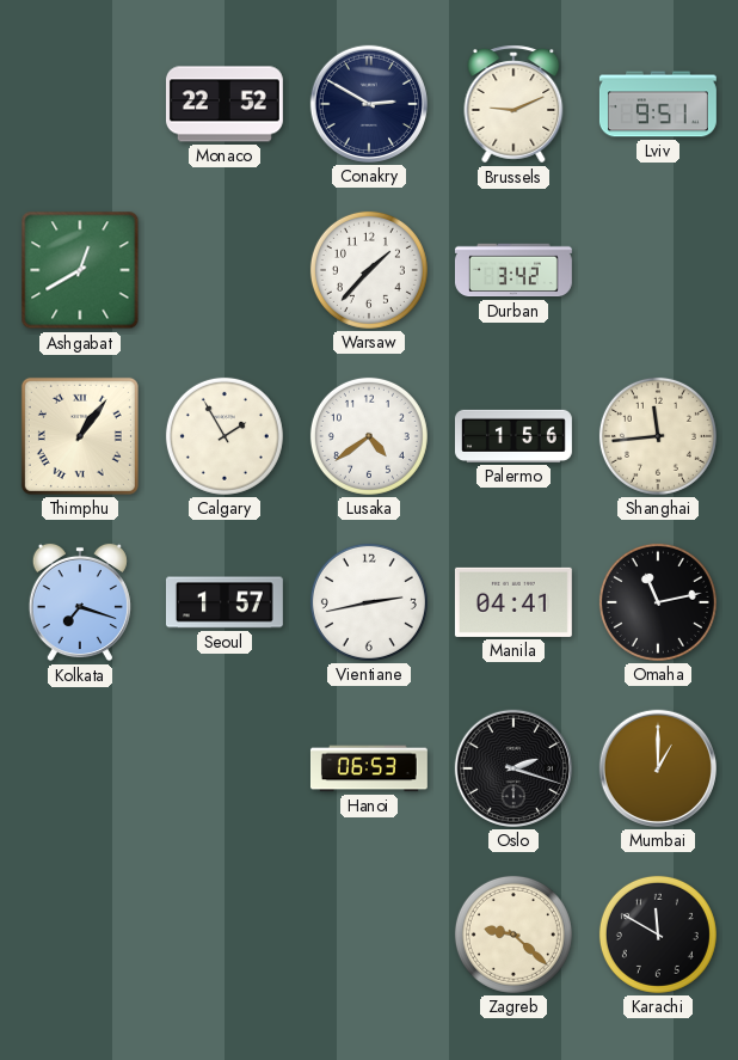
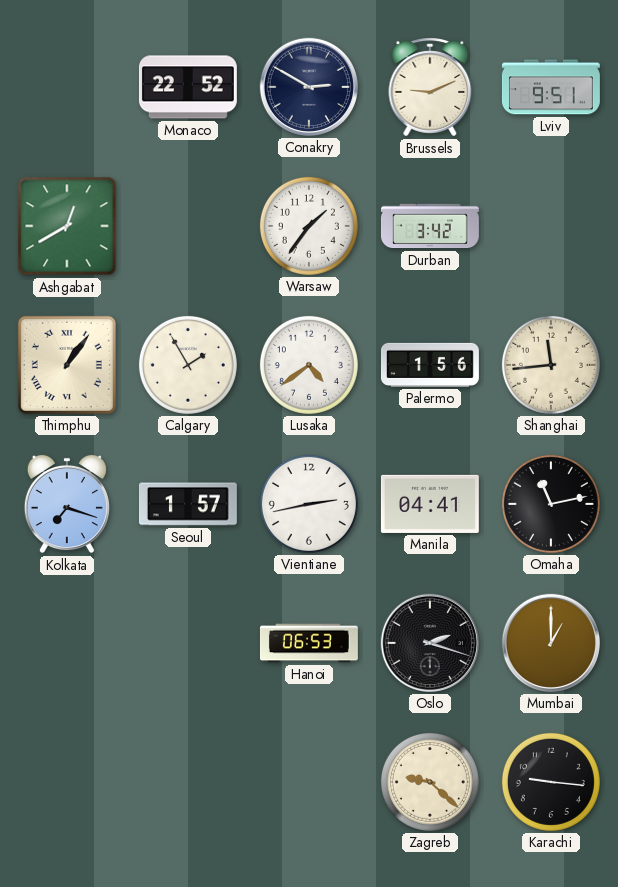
Warsaw: 1:37 -> 1:36 (309, 226)
Karachi: 11:50 -> 9:16 (551, 782)
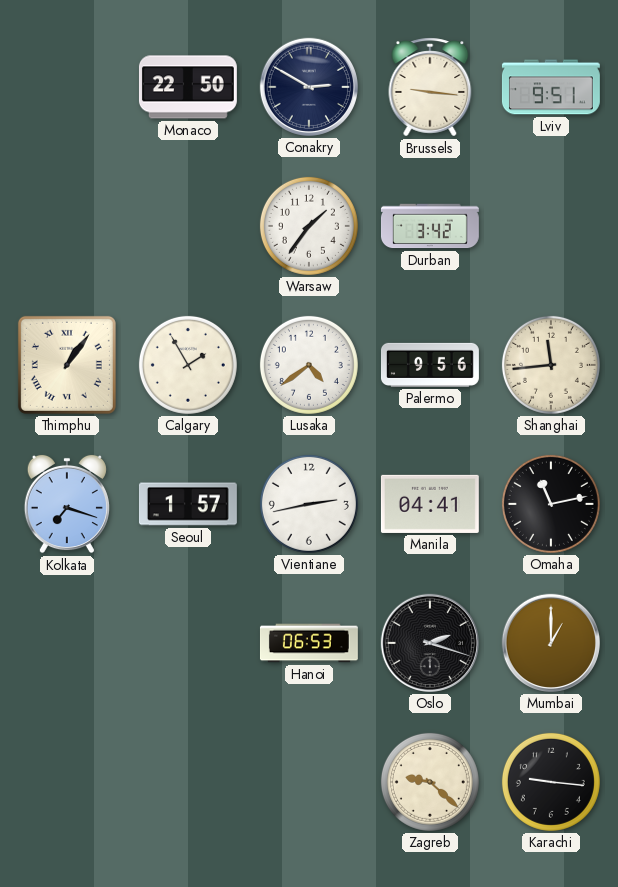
Monaco: 22:52 -> 22:50 (188, 87)
Brussels: 9:11 -> 9:16 (430, 87)
Ashgabat: 12:40 -> none (67, 226)
Palermo: 1:56 -> 9:56 (430, 365)
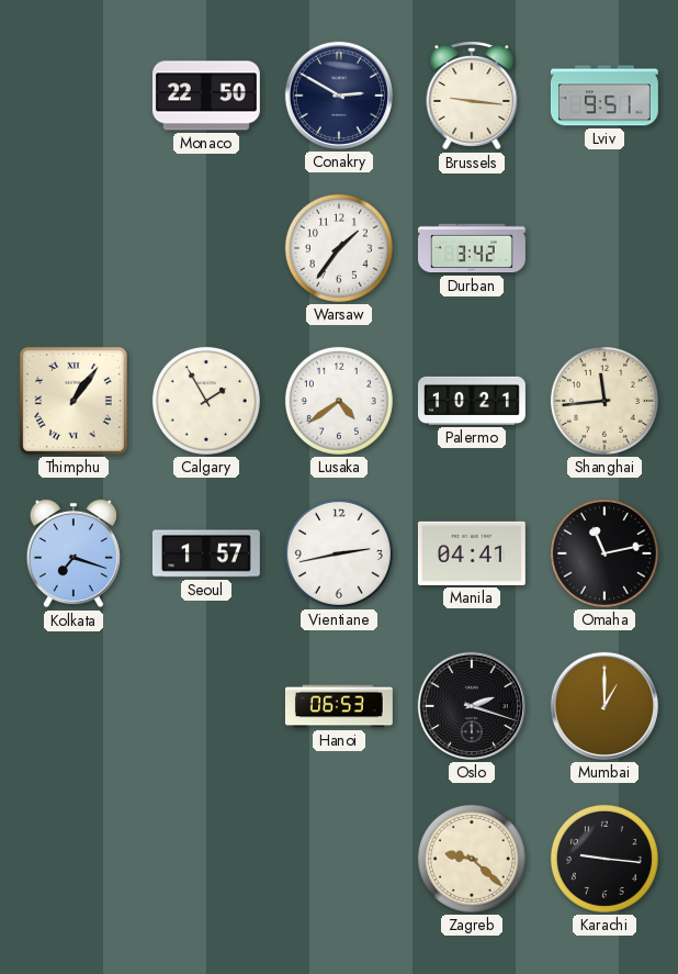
Palermo: 9:56 -> 10:21 (472, 401)
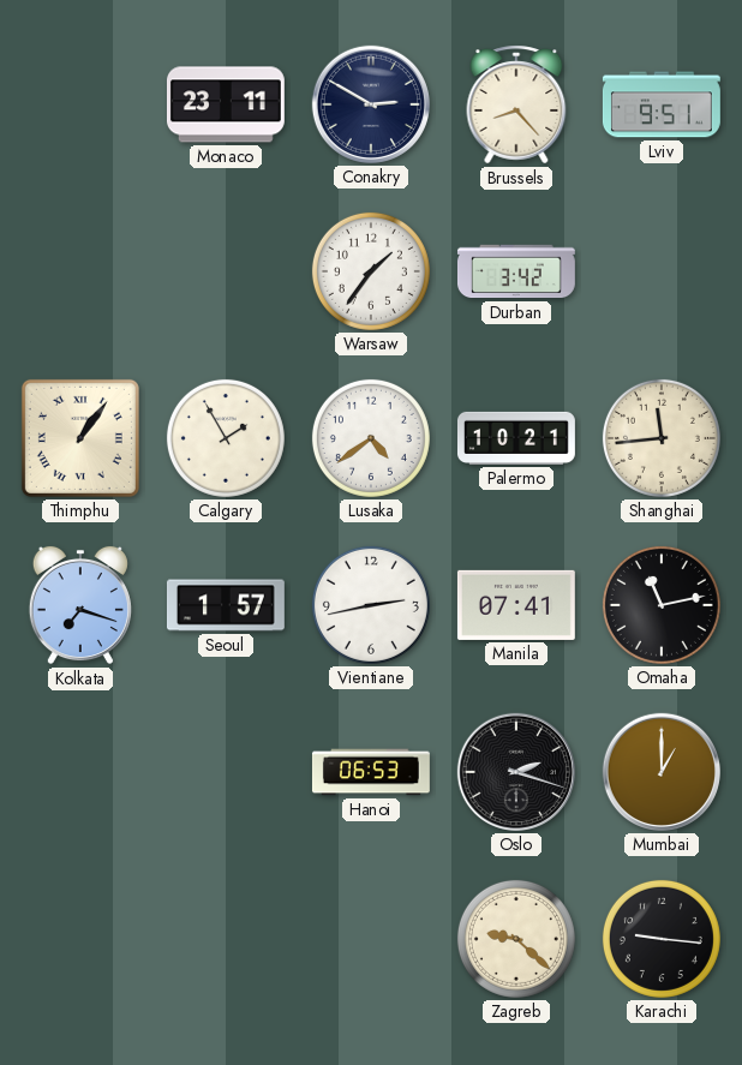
Monaco: 22:50 -> 23:11 (226, 104)
Brussels: 9:16 -> 8:23 (516, 104)
Manila: 04:41 -> 07:41 (516, 605)
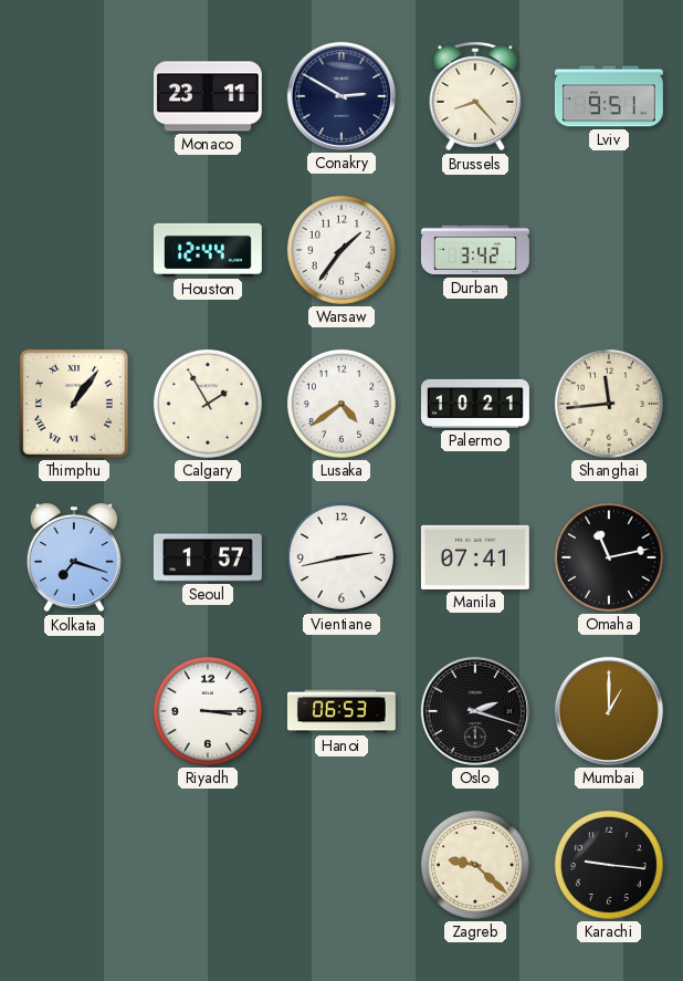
Houston: none -> 12:44 (208, 250)
Riyadh: none -> 3:15 (208, 711)
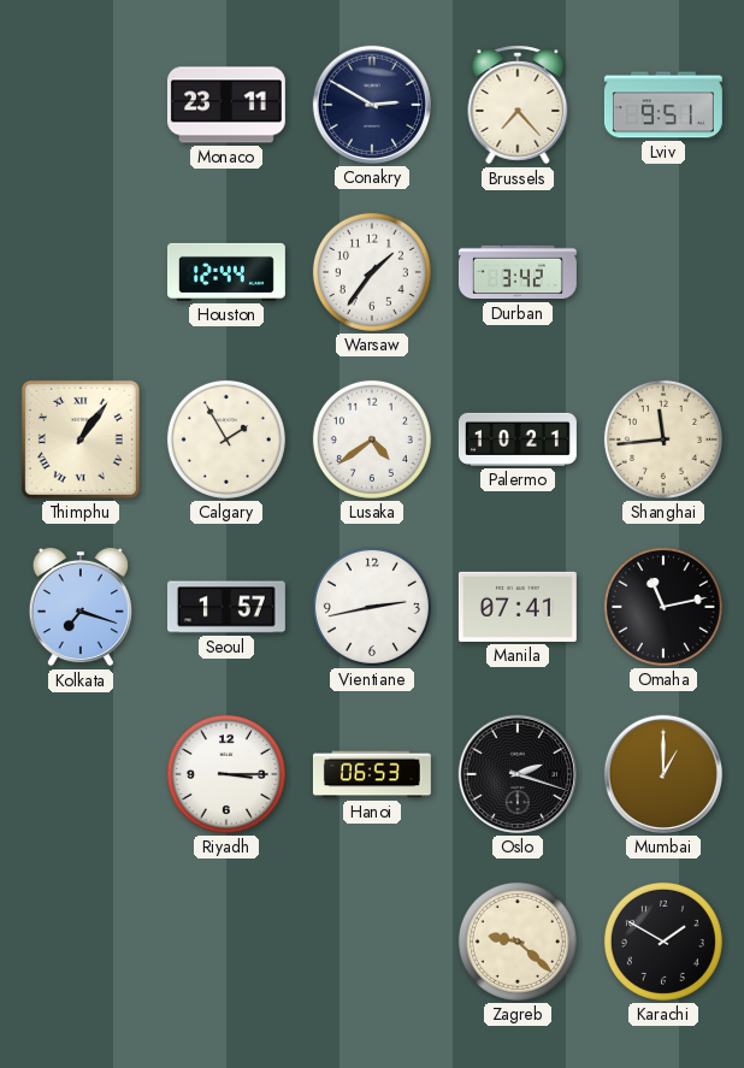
Brussels: 8:23 -> 7:23 (518, 105)
Karachi: 9:16 -> 1:50 (663, 942)
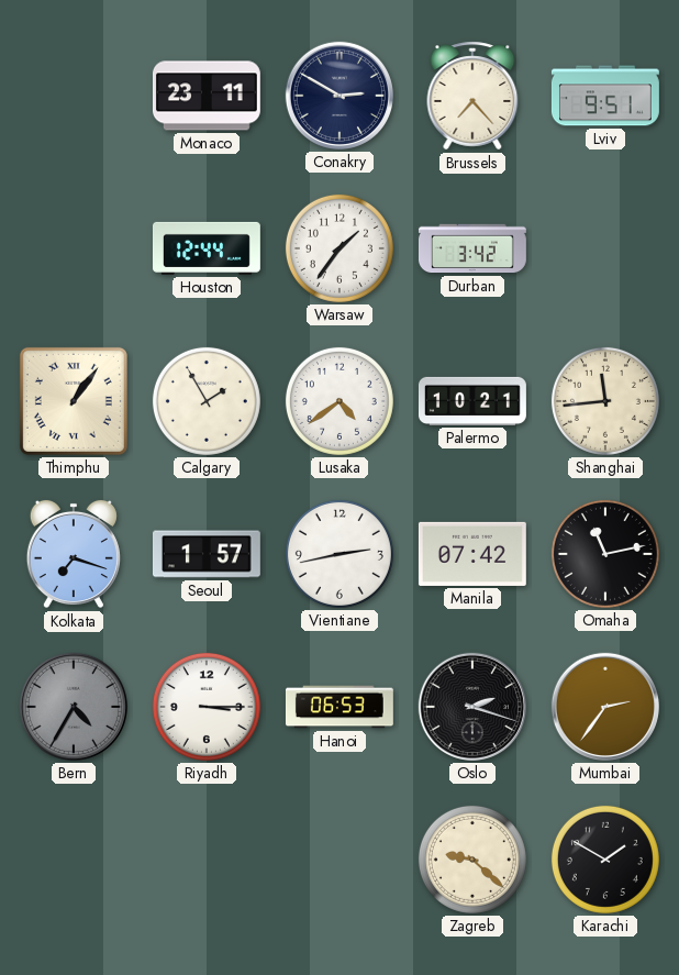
Manila: 07:41 -> 07:42 (472, 554)
Bern: none -> 4:35 (74, 707)
Mumbai: 1:00 -> 2:36 (605, 707)
